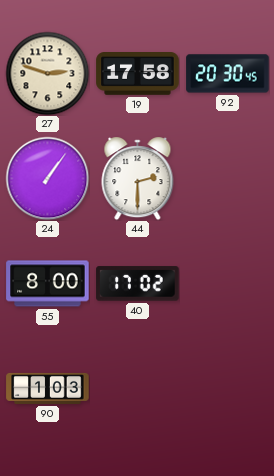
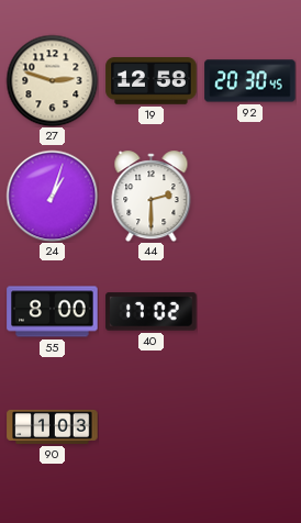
19: 17:58 -> 12:58 (152, 81)
24: 1:06 -> 1:03 (52, 196)
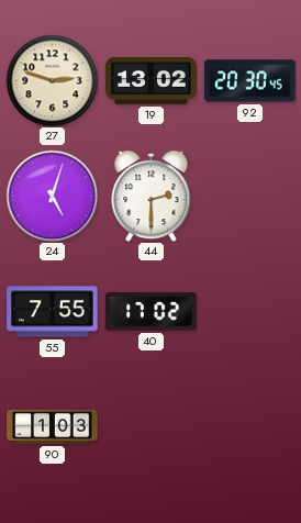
19: 12:58 -> 13:02 (152, 81)
24: 1:03 -> 5:03 (52, 196)
55: 8:00 -> 7:55 (53, 312)
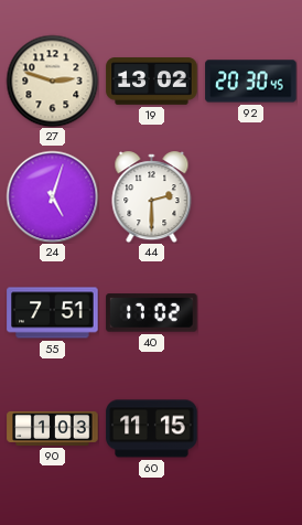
55: 7:55 -> 7:51 (53, 313)
60: none -> 11:15 (152, 429)
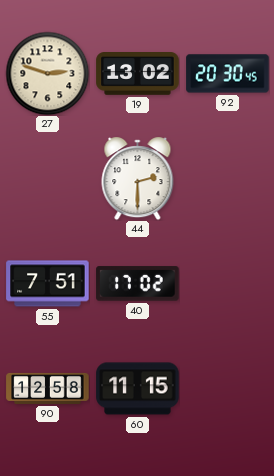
24: 5:03 -> none (52, 196)
90: 1:03 -> 12:58 (48, 388)
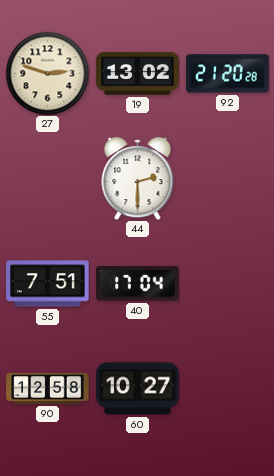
92: 20:30 -> 21:20 (228, 74)
40: 17:02 -> 17:04 (138, 284)
60: 11:15 -> 10:27 (138, 389)
